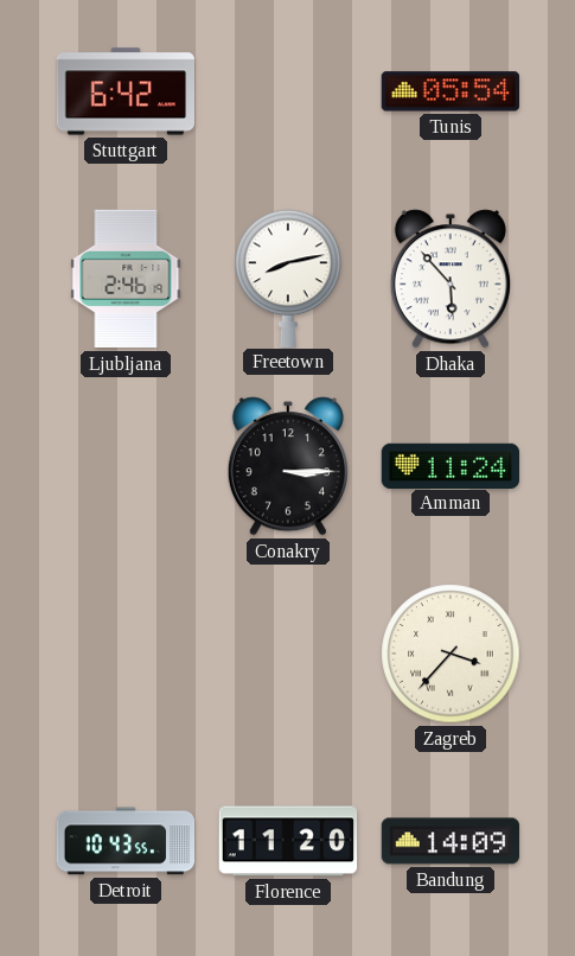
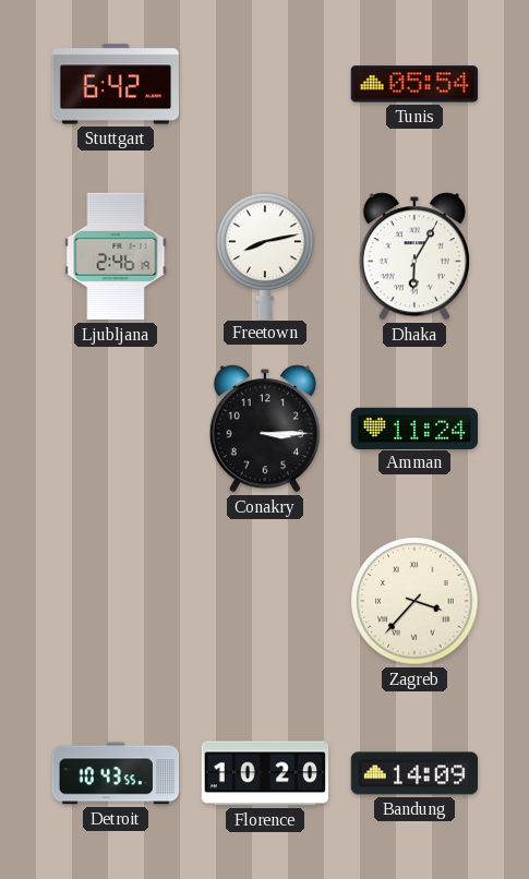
Dhaka: 5:53 -> 6:05 (414, 256)
Florence: 11:20 -> 10:20 (265, 773)
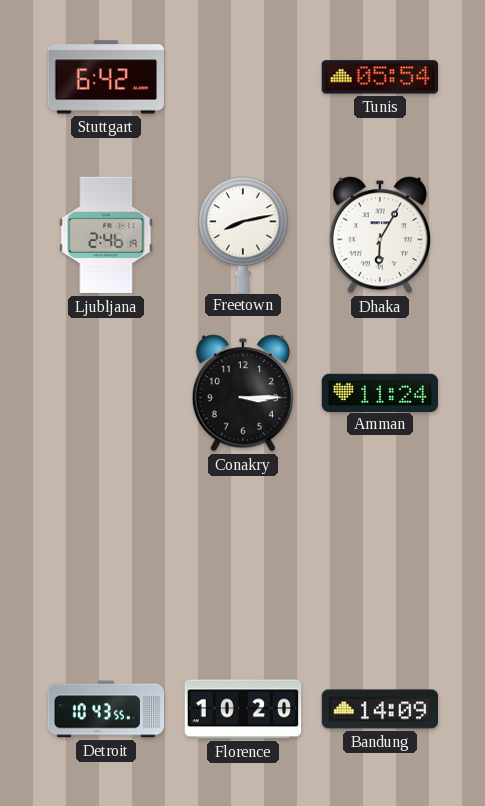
Zagreb: 3:37 -> none (414, 601)
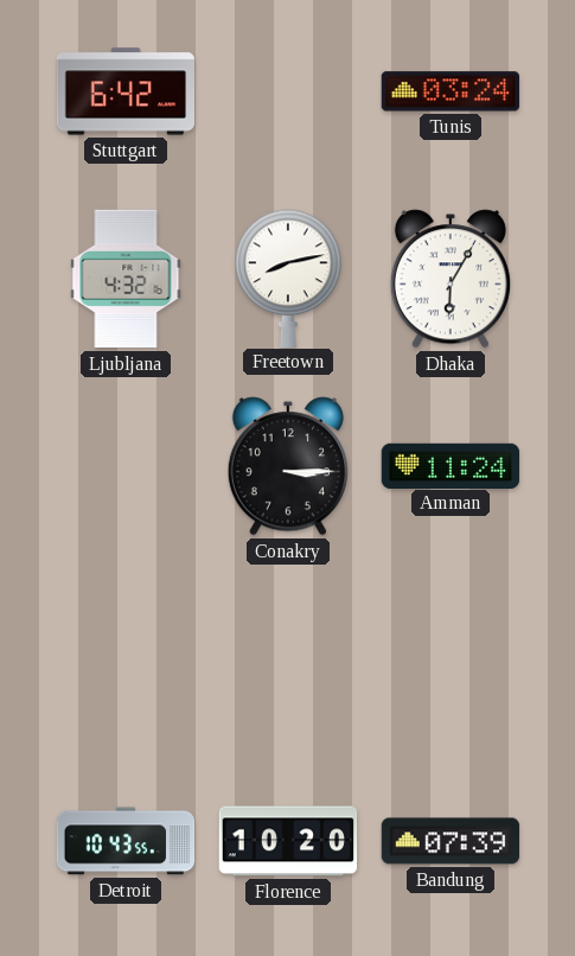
Tunis: 05:54 -> 03:24 (449, 91)
Ljubljana: 2:46 -> 4:32 (126, 279)
Bandung: 14:09 -> 07:39 (451, 841)
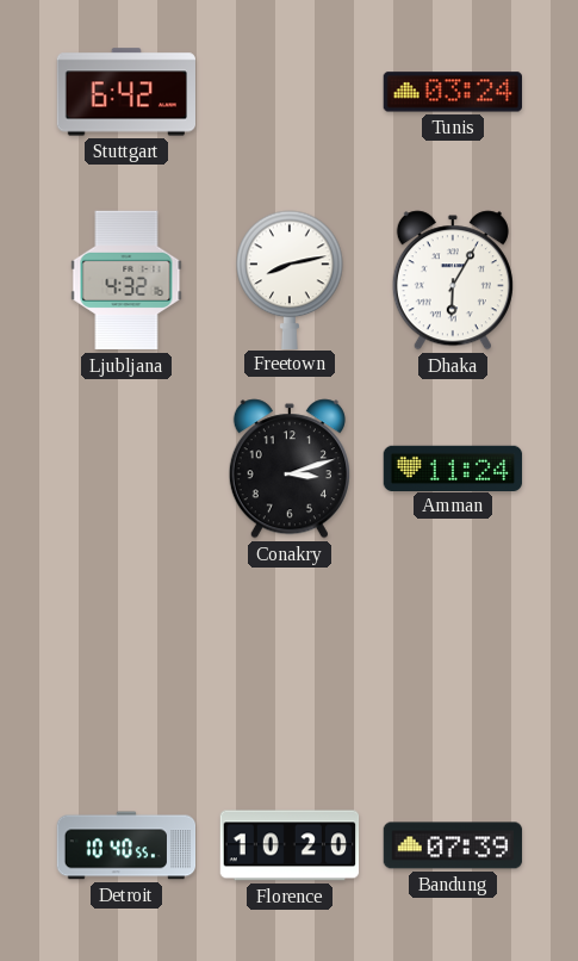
Conakry: 3:15 -> 3:12 (290, 469)
Detroit: 10:43 -> 10:40 (126, 845)
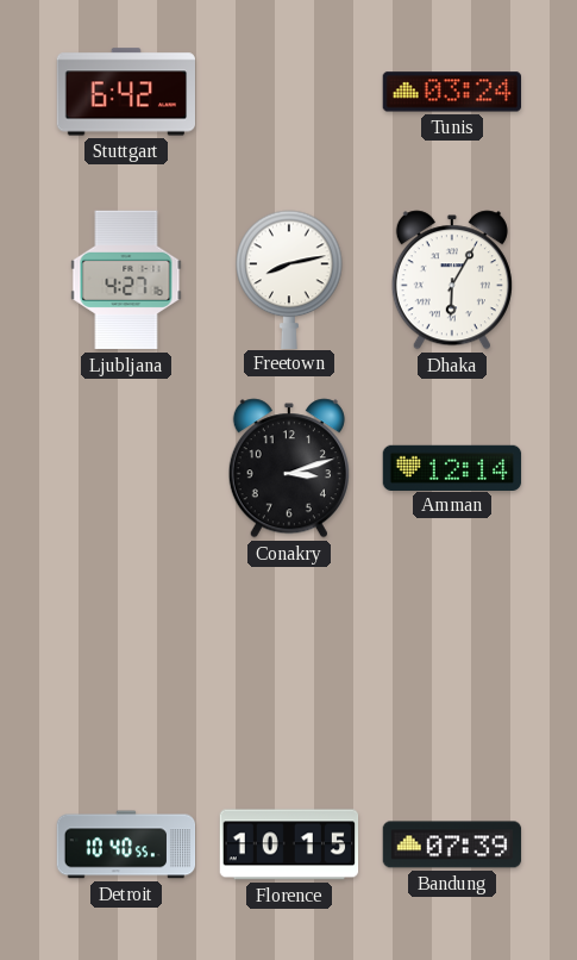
Ljubljana: 4:32 -> 4:27 (126, 280)
Amman: 11:24 -> 12:14 (452, 467)
Florence: 10:20 -> 10:15 (289, 844)
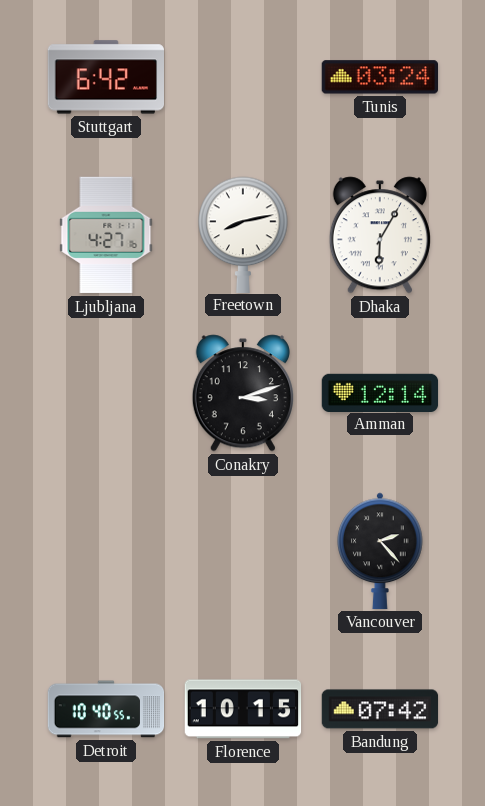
Vancouver: none -> 2:23 (381, 551)
Bandung: 07:39 -> 07:42 (380, 709)
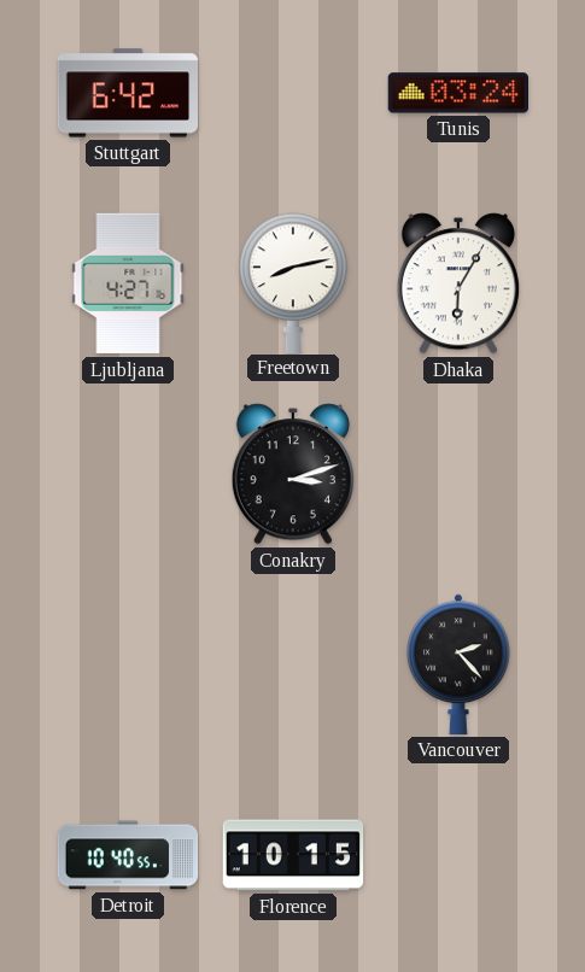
Amman: 12:14 -> none (380, 392)
Bandung: 07:42 -> none (380, 709)
